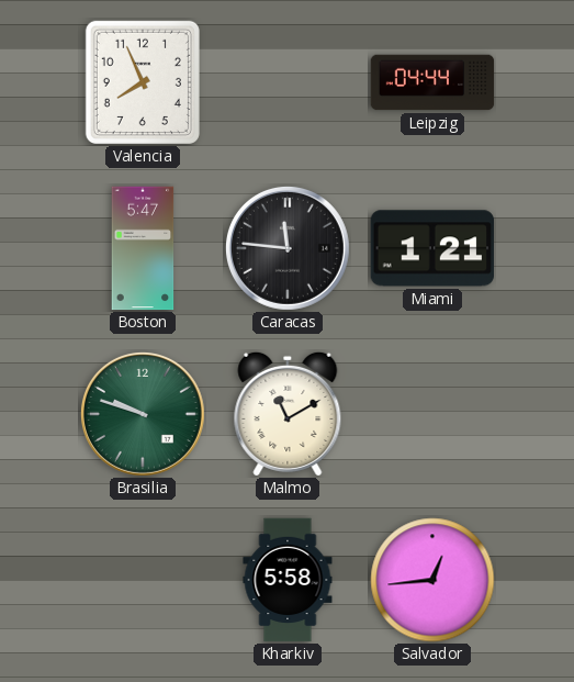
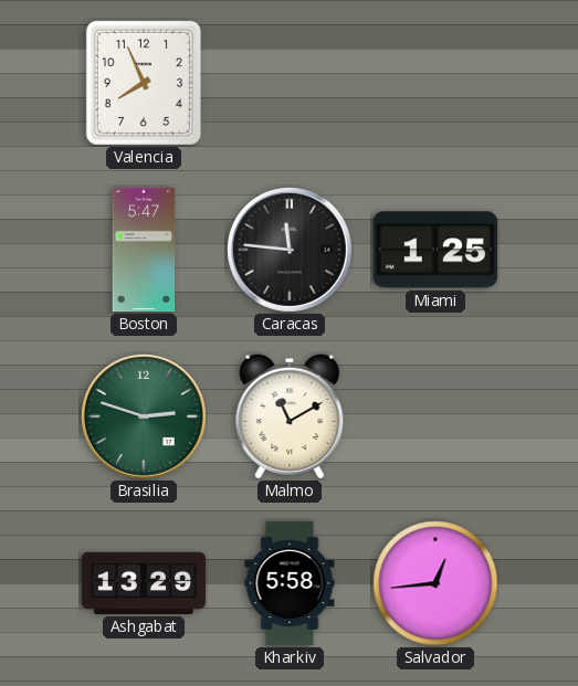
Leipzig: 04:44 -> none (432, 82)
Miami: 1:21 -> 1:25 (434, 250)
Brasilia: 9:48 -> 2:48 (144, 416)
Ashgabat: none -> 13:29 (144, 583)
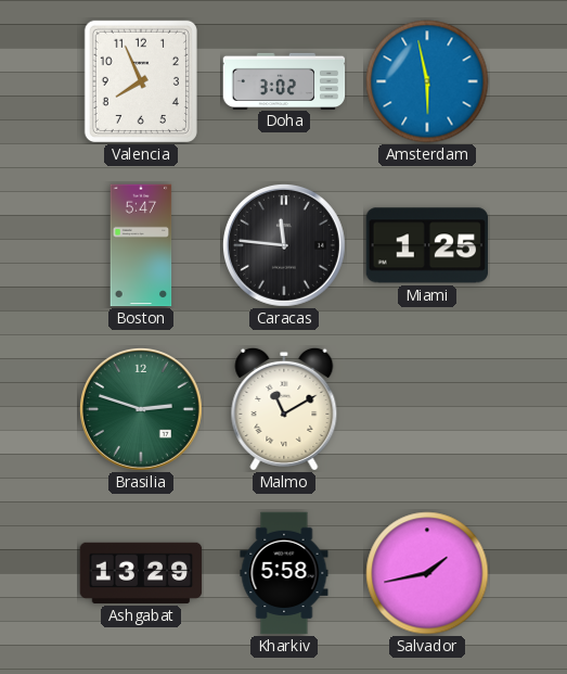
Doha: none -> 3:02 (284, 80)
Amsterdam: none -> 5:58 (427, 81)
Salvador: 12:44 -> 1:43 (427, 573)
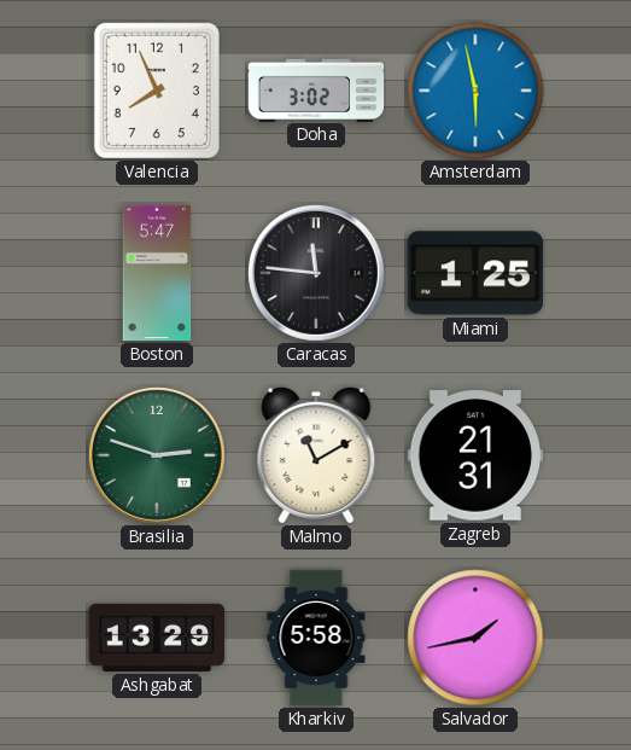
Zagreb: none -> 21:31 (474, 455)
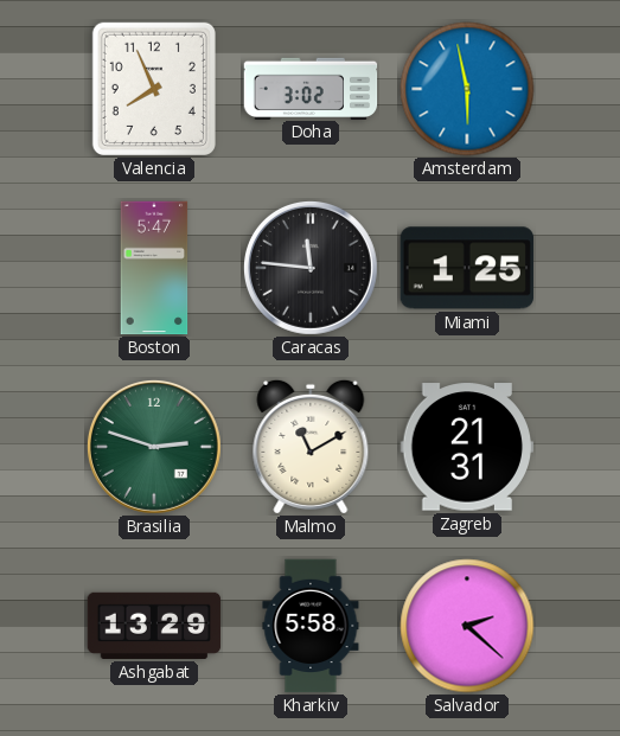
Salvador: 1:43 -> 2:22 (467, 626)
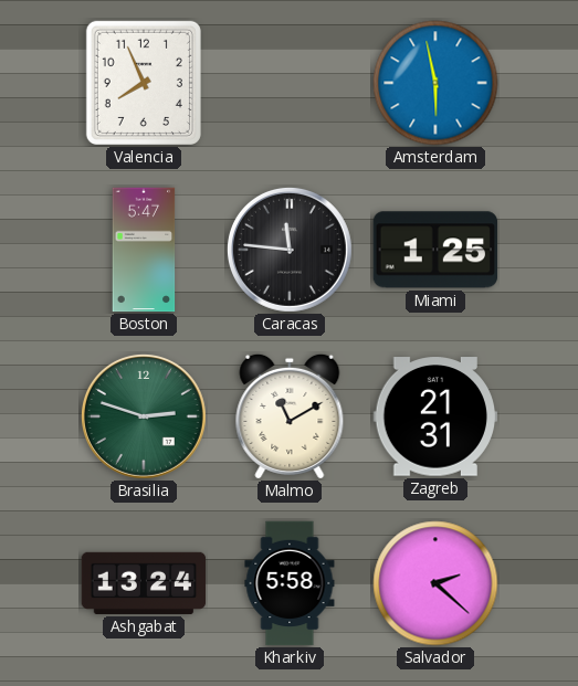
Doha: 3:02 -> none (311, 88)
Ashgabat: 13:29 -> 13:24 (144, 583)
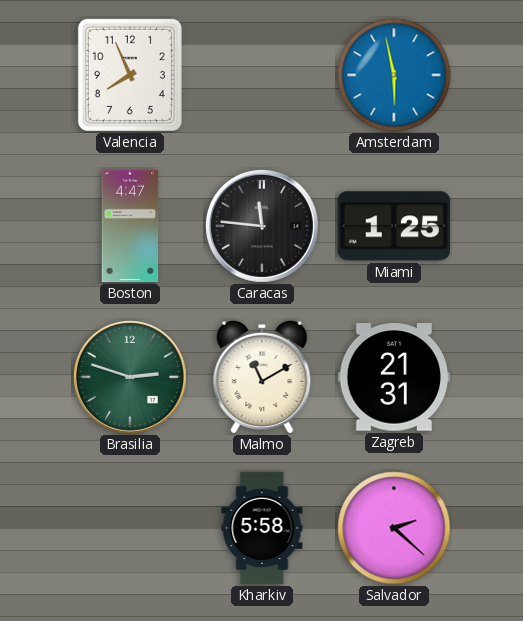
Boston: 5:47 -> 4:47 (130, 226)
Ashgabat: 13:24 -> none (144, 583)
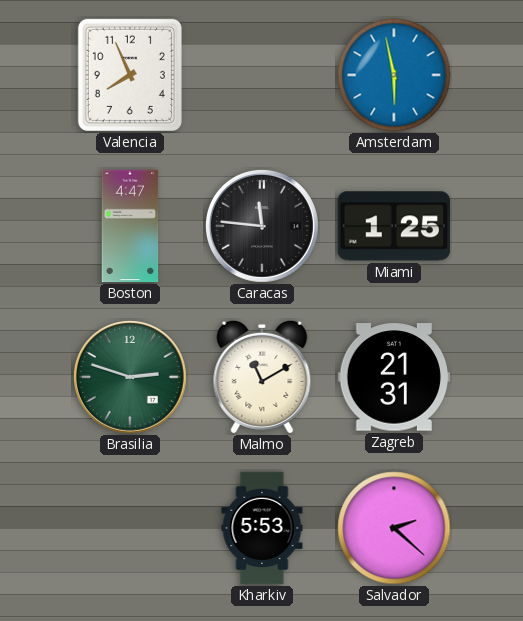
Kharkiv: 5:58 -> 5:53 (262, 528)
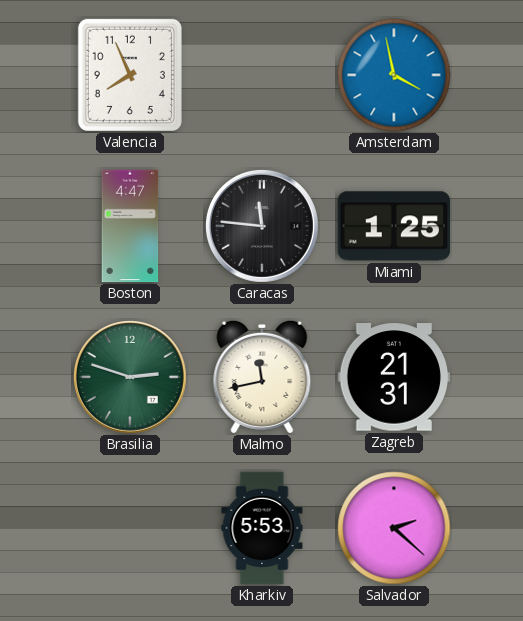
Amsterdam: 5:58 -> 3:58 (394, 75)
Malmo: 11:10 -> 11:43 (262, 377)
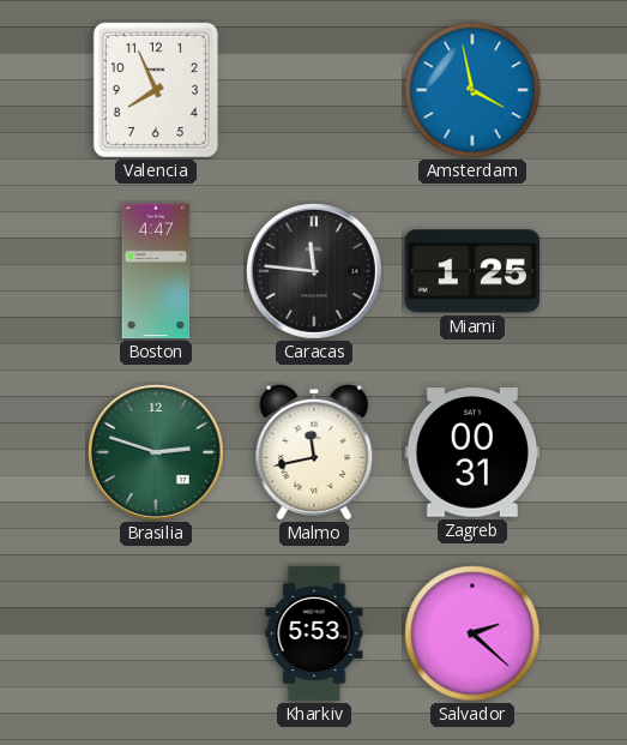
Zagreb: 21:31 -> 00:31 (471, 452)
